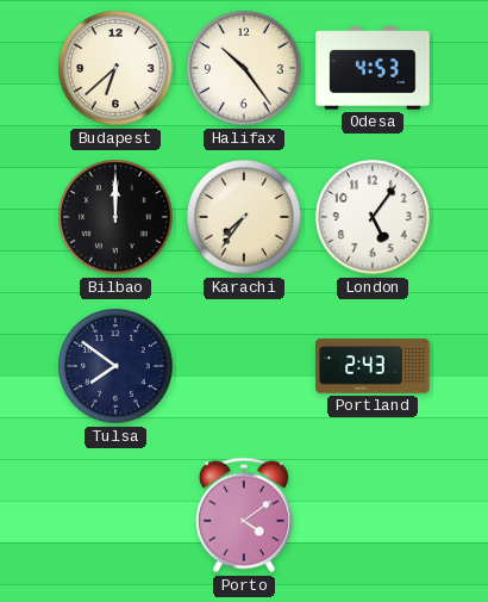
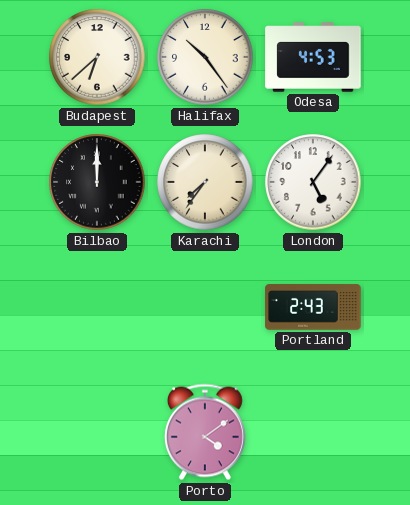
Tulsa: 7:51 -> none (115, 366)
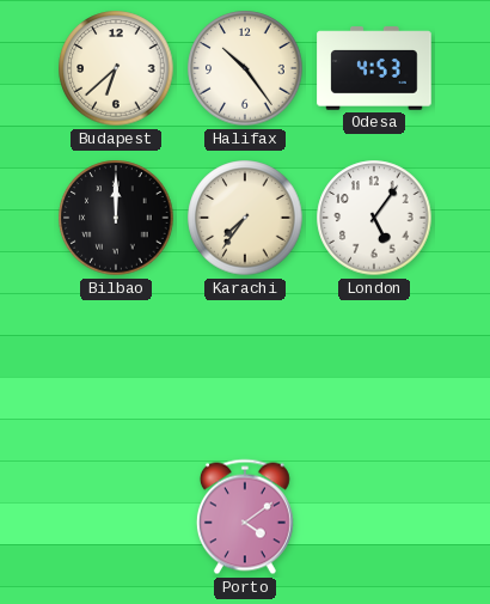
Portland: 2:43 -> none (313, 307)
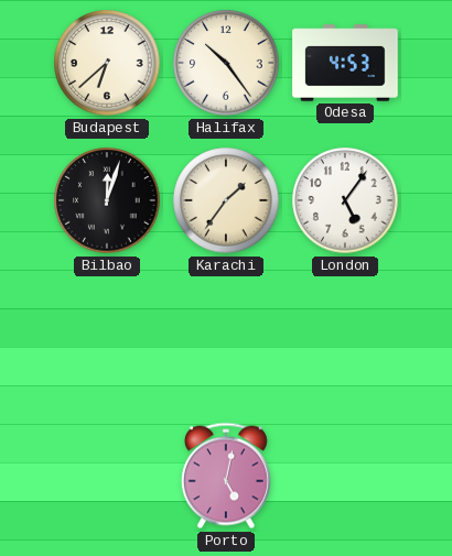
Bilbao: 12:00 -> 12:03 (107, 200)
Karachi: 7:36 -> 1:36 (226, 200)
Porto: 4:09 -> 5:02 (226, 476)
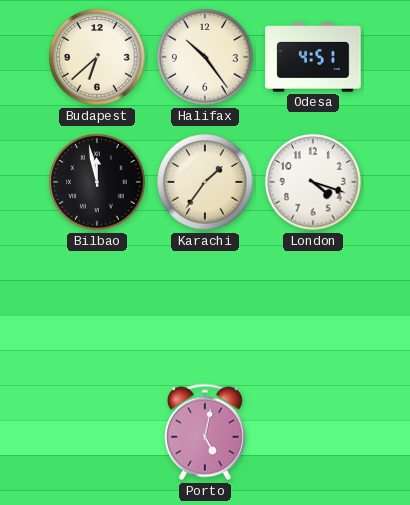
Odesa: 4:53 -> 4:51 (313, 57)
Bilbao: 12:03 -> 11:58 (97, 182)
London: 5:06 -> 4:18 (313, 182)
